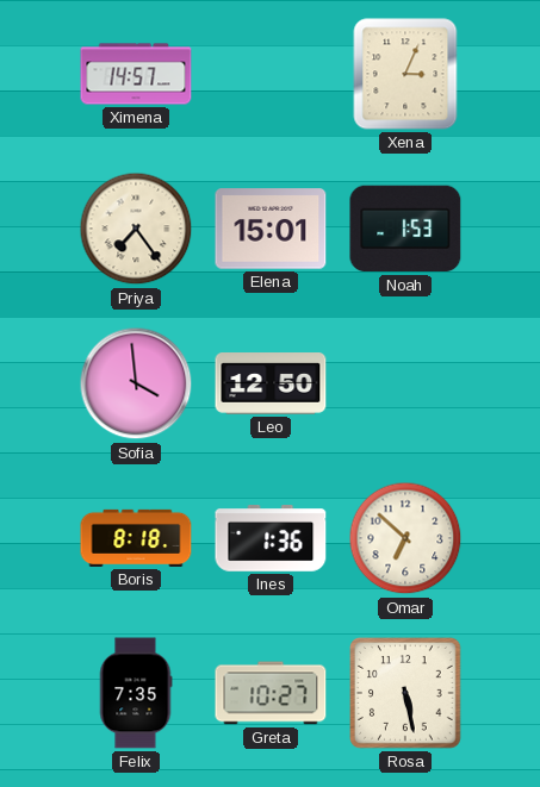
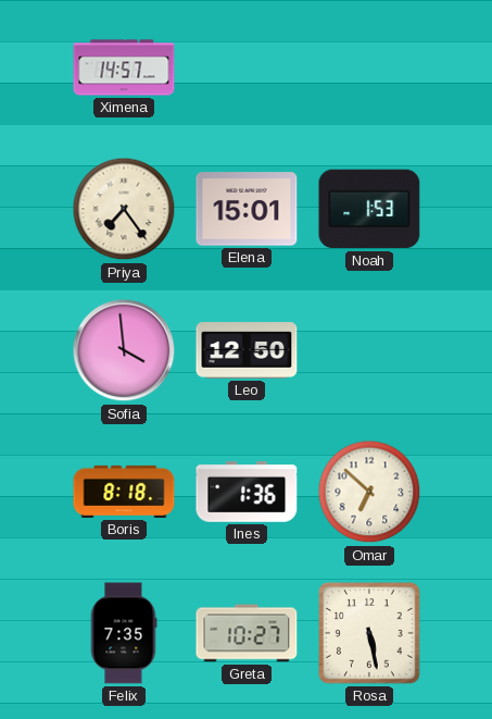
Xena: 3:04 -> none (405, 74)
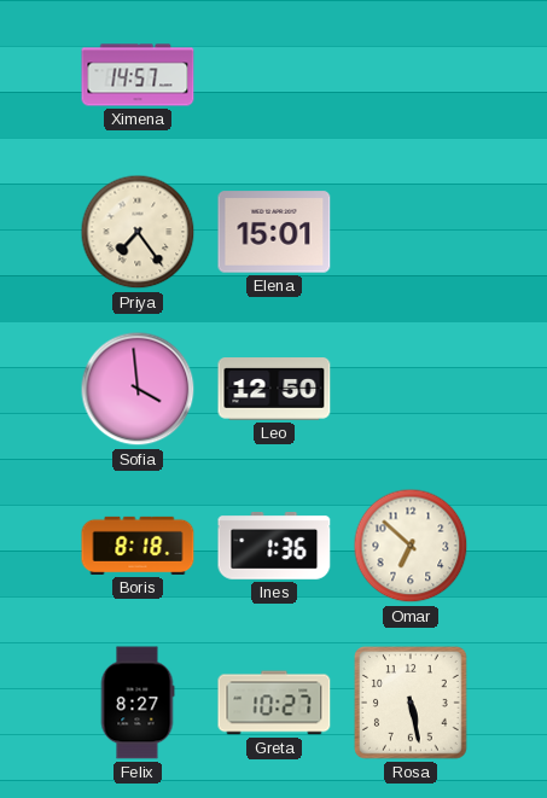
Noah: 1:53 -> none (369, 209)
Felix: 7:35 -> 8:27 (138, 703)
